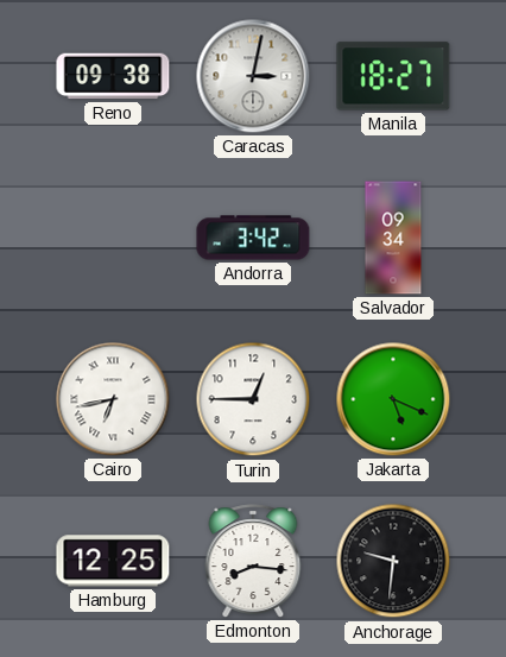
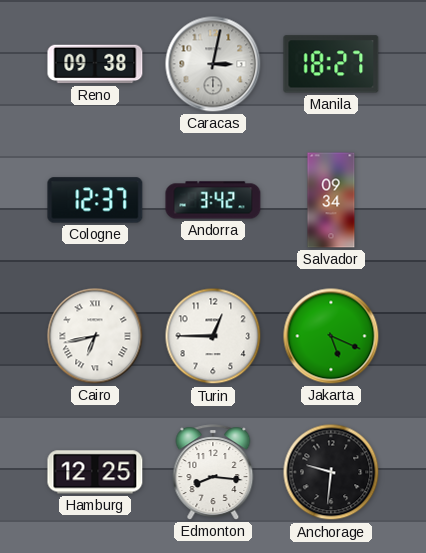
Cologne: none -> 12:37 (95, 200)
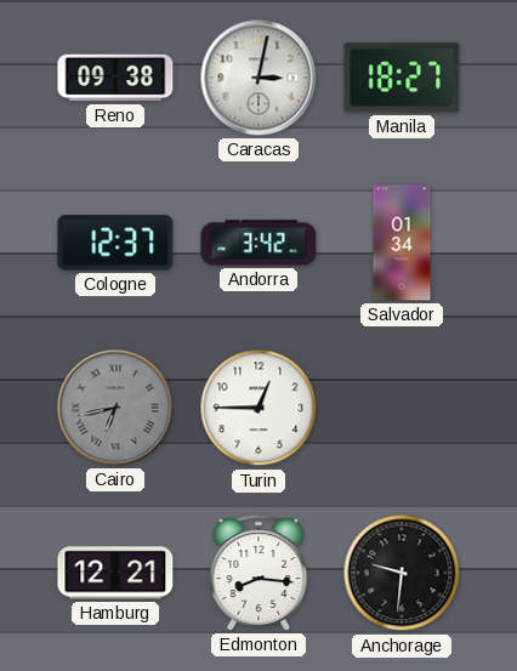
Salvador: 09:34 -> 01:34 (402, 243)
Cairo dial: white -> grey (115, 408)
Jakarta: 5:19 -> none (331, 336)
Hamburg: 12:25 -> 12:21 (115, 573)
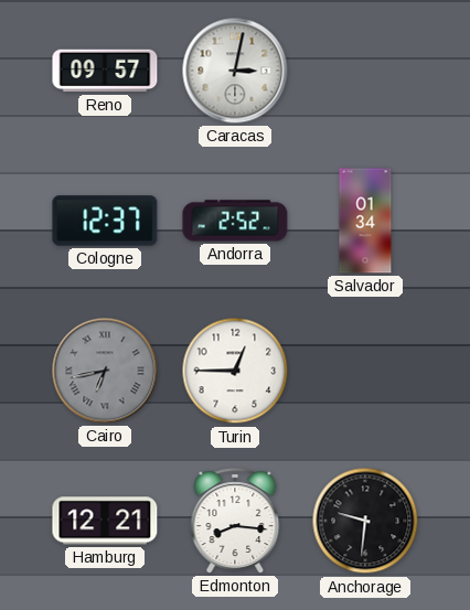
Reno: 09:38 -> 09:57 (105, 71)
Manila: 18:27 -> none (402, 78)
Andorra: 3:42 -> 2:52 (235, 221)
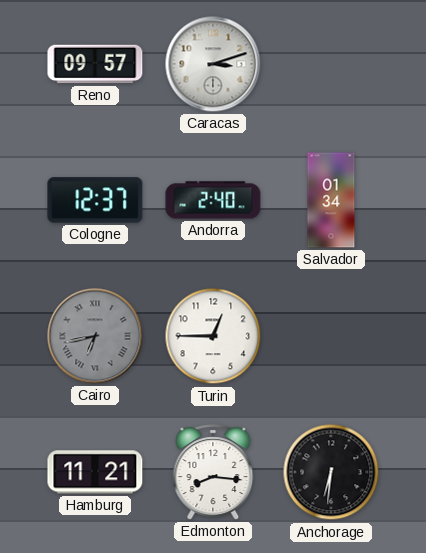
Caracas: 3:02 -> 3:12 (213, 64)
Andorra: 2:52 -> 2:40 (213, 200)
Hamburg: 12:21 -> 11:21 (95, 472)
Anchorage: 9:31 -> 6:31 (331, 472)
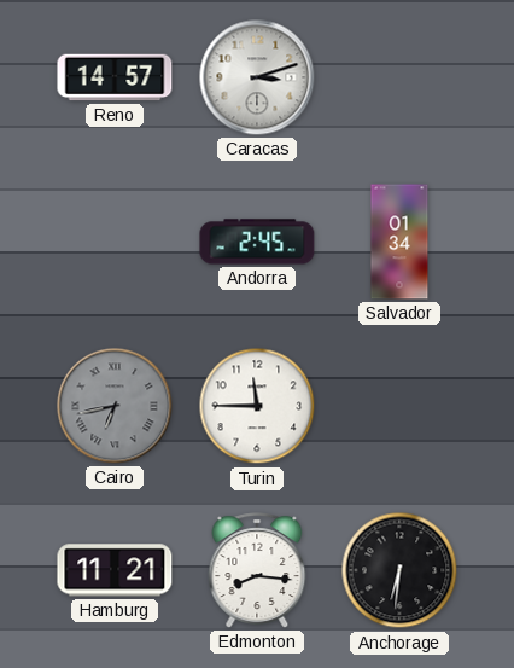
Reno: 09:57 -> 14:57 (115, 77)
Cologne: 12:37 -> none (95, 200)
Andorra: 2:40 -> 2:45 (257, 242)
Turin: 12:45 -> 11:45 (257, 406)
